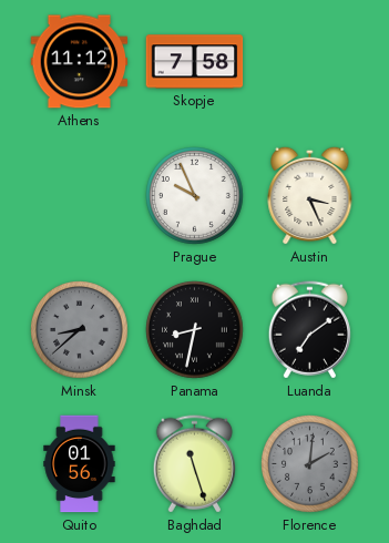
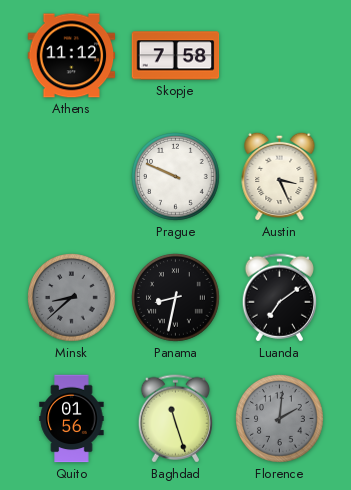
Prague: 9:56 -> 9:49 (176, 177)
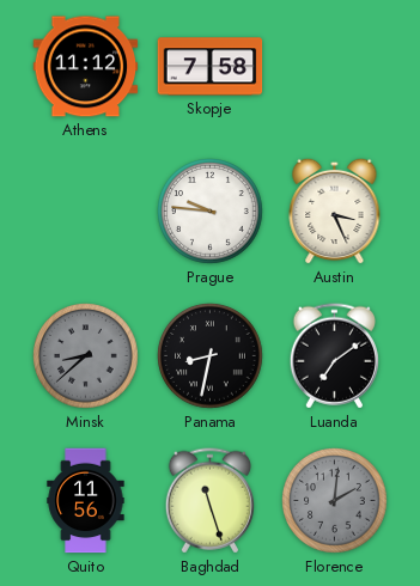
Prague: 9:49 -> 9:46 (211, 212)
Quito: 01:56 -> 11:56 (86, 501)
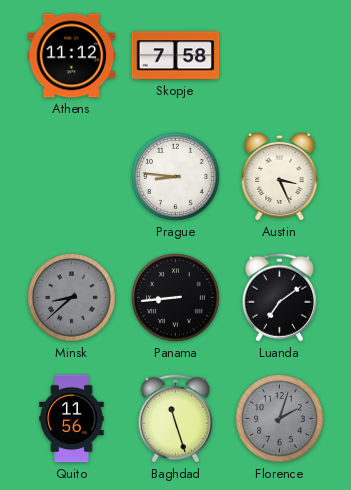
Prague: 9:46 -> 8:46 (176, 177)
Panama: 8:32 -> 8:44 (176, 298)
Florence: 2:01 -> 2:03 (280, 419)
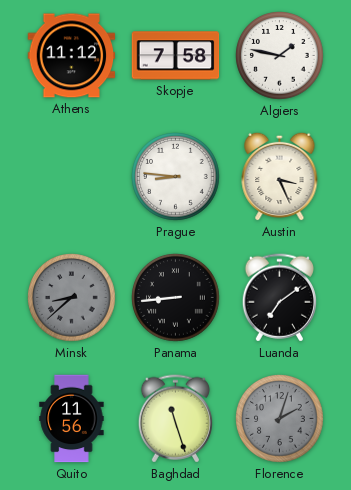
Algiers: none -> 1:47 (280, 56)
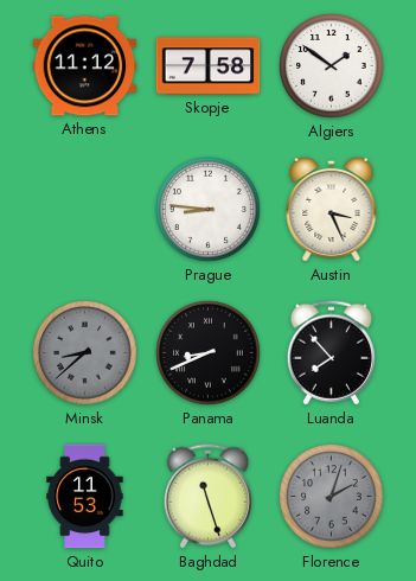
Algiers: 1:47 -> 1:51 (332, 66)
Panama: 8:44 -> 8:41 (209, 353)
Luanda: 7:09 -> 7:53 (331, 353)
Quito: 11:56 -> 11:53 (85, 497)
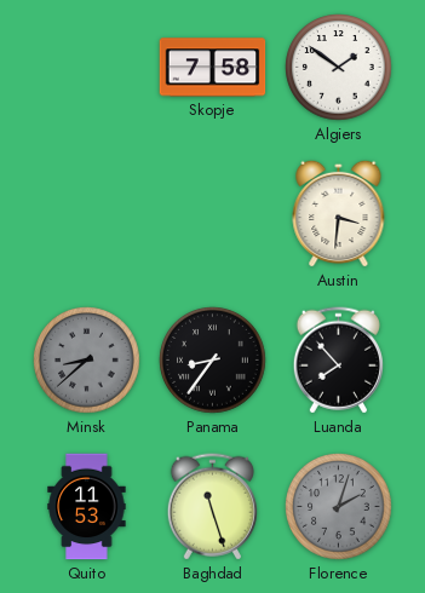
Athens: 11:12 -> none (85, 66)
Prague: 8:46 -> none (209, 210)
Austin: 3:26 -> 3:31 (339, 213)
Panama: 8:41 -> 8:36 (213, 361)
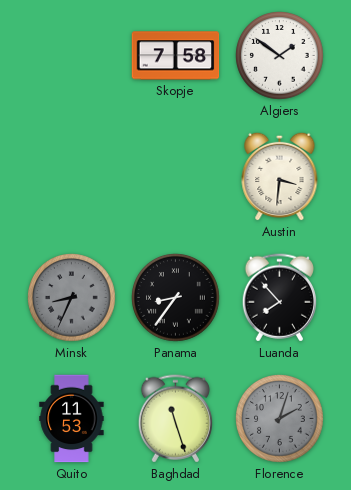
Minsk: 8:38 -> 8:34 (72, 298)
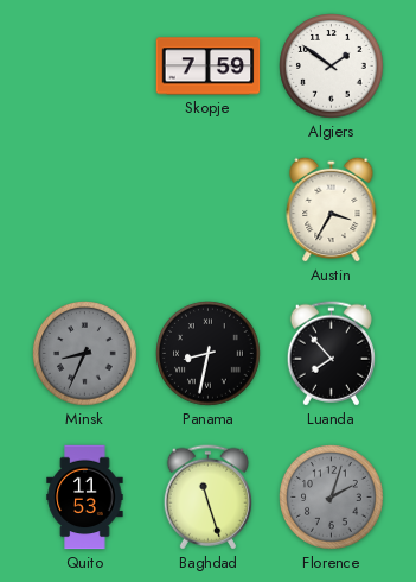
Skopje: 7:58 -> 7:59 (209, 67)
Austin: 3:31 -> 3:35 (332, 209)
Panama: 8:36 -> 8:32 (209, 354)
